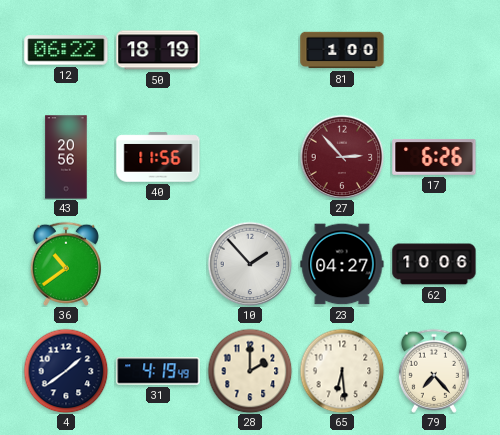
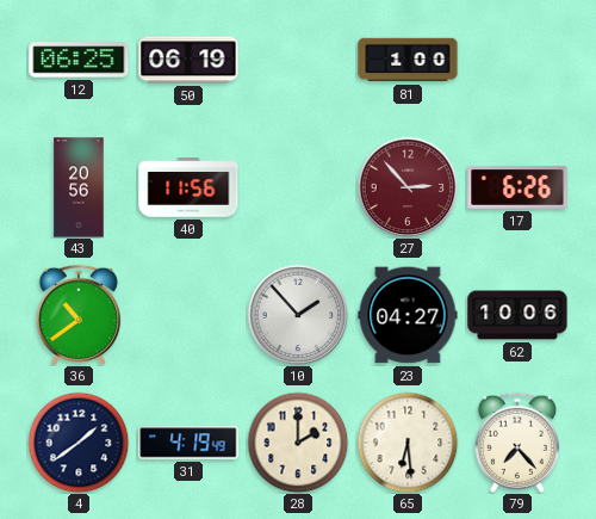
12: 06:22 -> 06:25 (79, 60)
50: 18:19 -> 06:19 (188, 60)
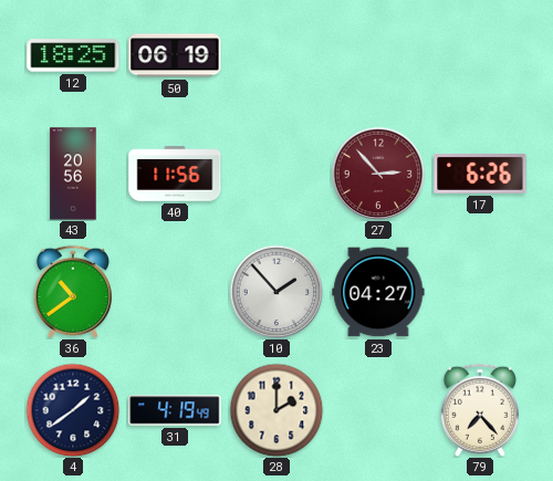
12: 06:25 -> 18:25 (73, 55)
81: 1:00 -> none (408, 60)
62: 10:06 -> none (517, 315)
65: 6:29 -> none (408, 443)
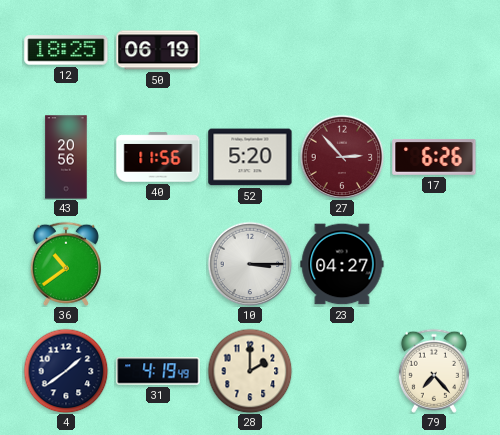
52: none -> 5:20 (250, 157)
10: 1:53 -> 3:15 (250, 264)
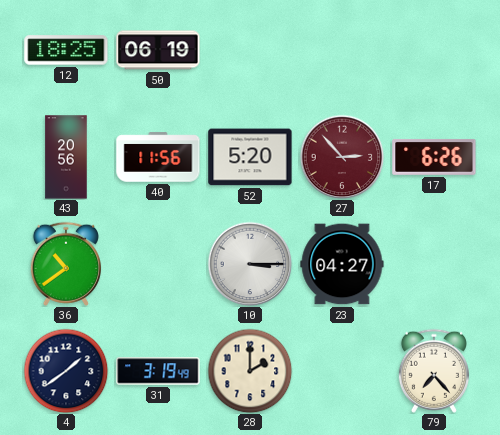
31: 4:19 -> 3:19 (158, 371)
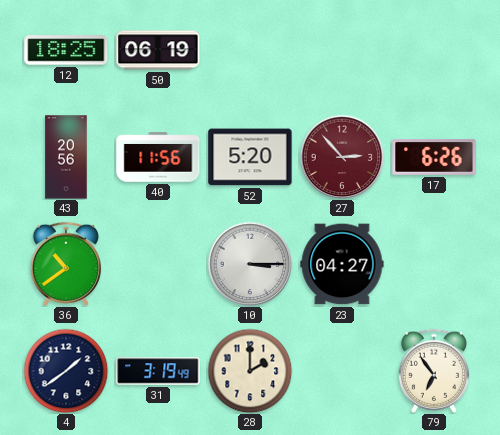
79: 7:23 -> 6:54 (434, 371)
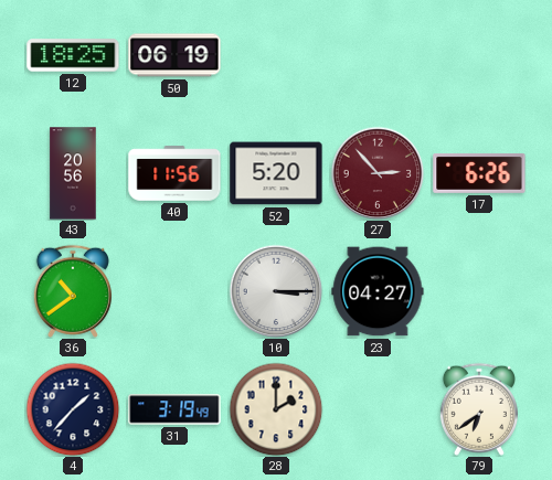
4: 1:39 -> 1:37 (73, 409)
79: 6:54 -> 6:39 (479, 409)
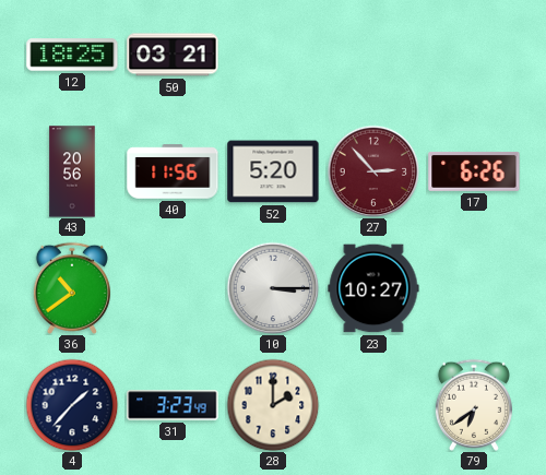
50: 06:19 -> 03:21 (173, 55)
23: 04:27 -> 10:27 (373, 288)
31: 3:19 -> 3:23 (173, 405)
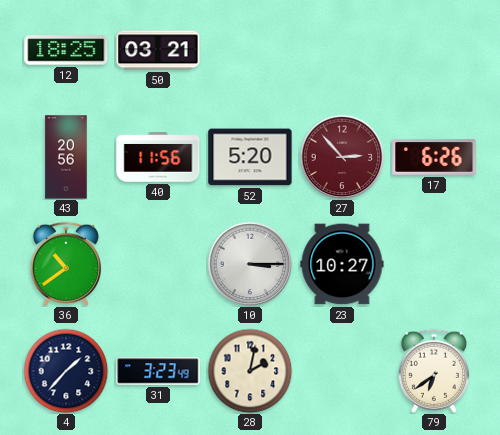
28: 2:00 -> 2:02 (250, 371)
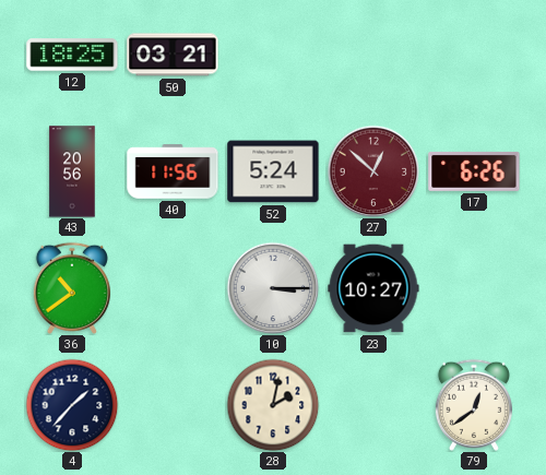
52: 5:20 -> 5:24 (273, 171)
27: 2:53 -> 12:52 (373, 171)
31: 3:23 -> none (158, 371)
79: 6:39 -> 12:39 (474, 405)
